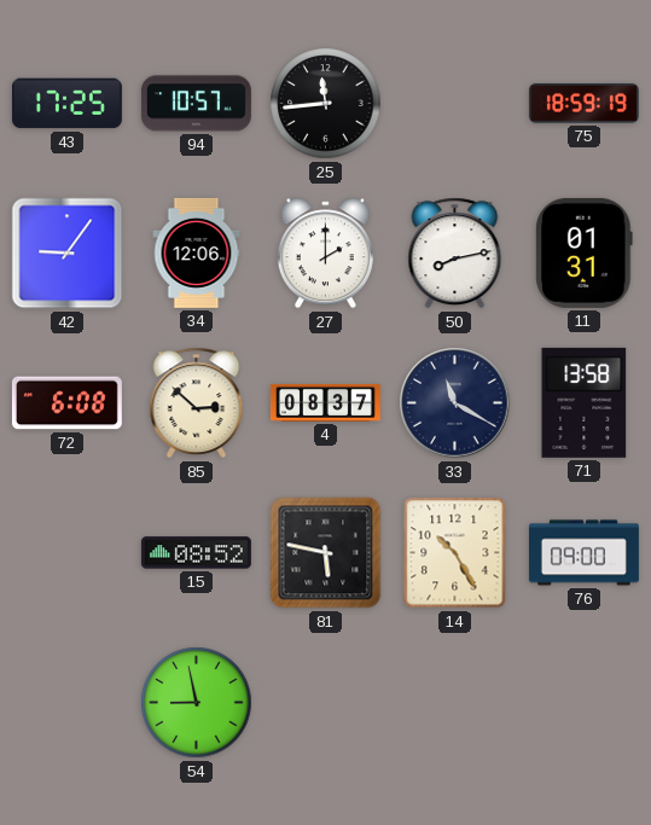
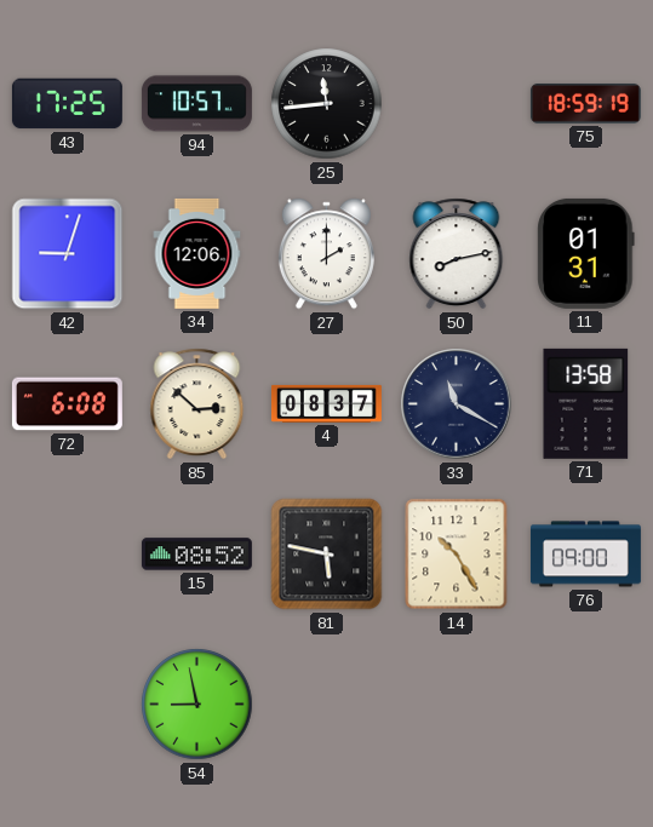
42: 9:06 -> 9:03 (68, 254)
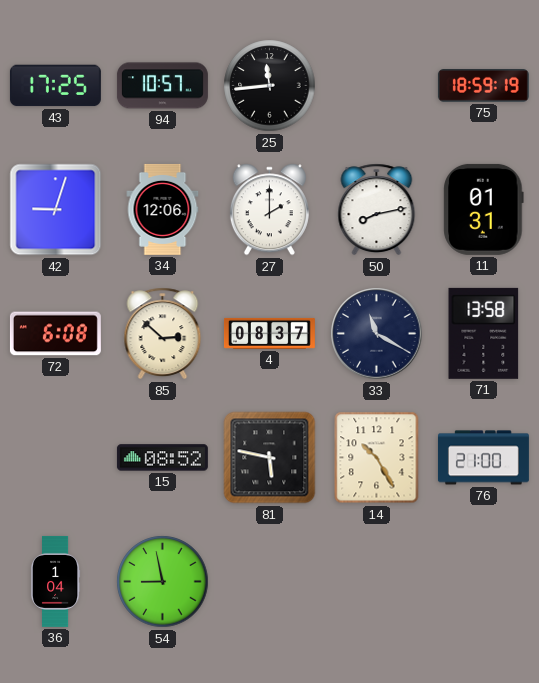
76: 09:00 -> 21:00 (483, 458)
36: none -> 1:04 (55, 581)
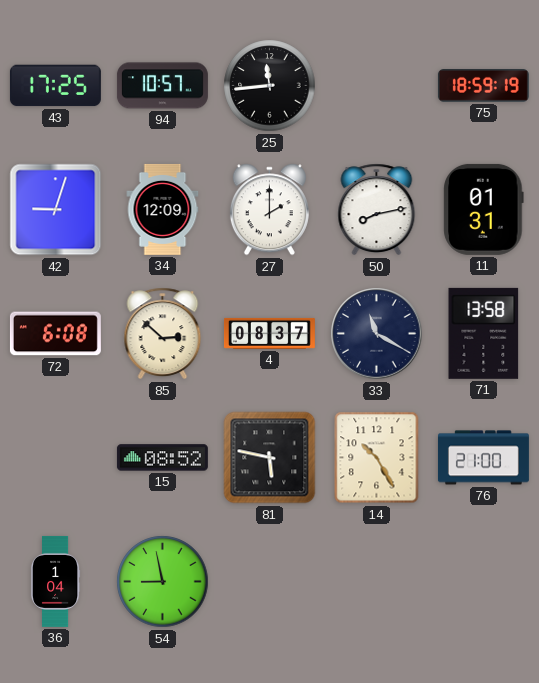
34: 12:06 -> 12:09 (163, 209)
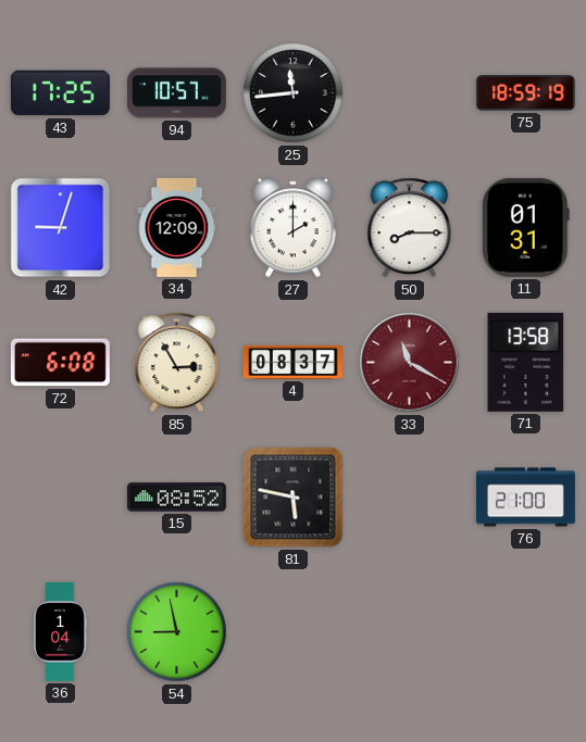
50: 8:13 -> 8:15 (410, 228)
85: 2:52 -> 2:55 (177, 363)
33 dial: navy -> burgundy (410, 363)
14: 10:25 -> none (377, 458)
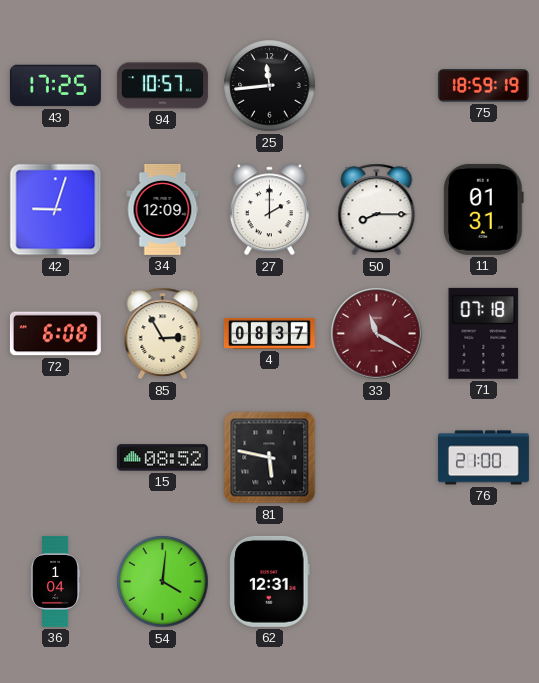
71: 13:58 -> 07:18 (484, 333)
54: 8:58 -> 4:01 (163, 582)
62: none -> 12:31 (270, 581)
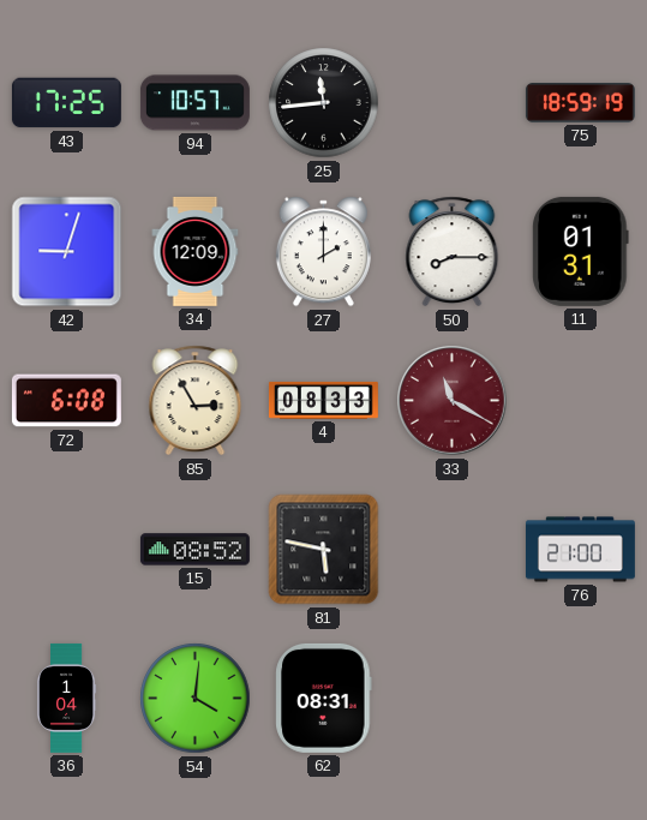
4: 08:37 -> 08:33 (323, 400)
71: 07:18 -> none (484, 333)
62: 12:31 -> 08:31 (324, 698)
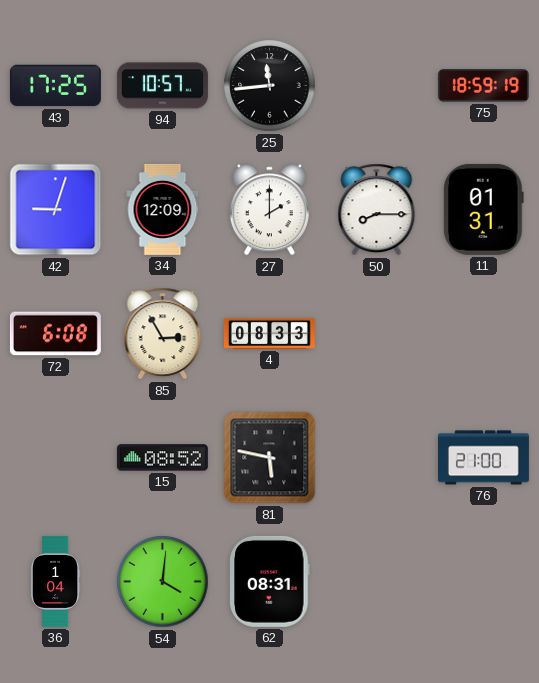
33: 11:20 -> none (453, 401)
